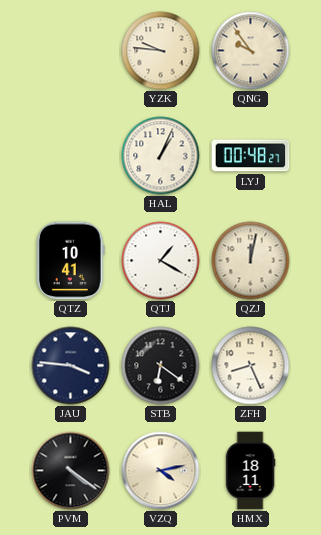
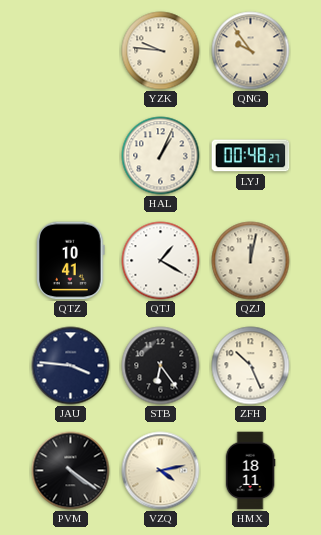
STB: 6:21 -> 6:24 (161, 366)
ZFH: 8:26 -> 10:26 (251, 366)
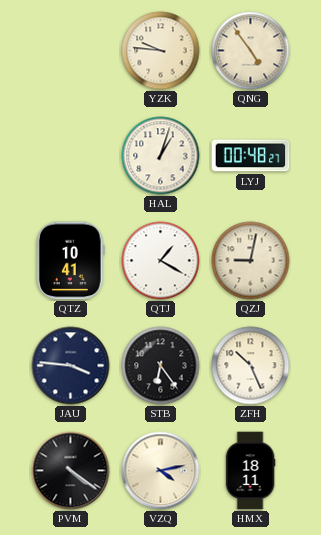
QNG: 9:54 -> 4:54 (251, 51)
HAL: 1:04 -> 1:03 (161, 156)
QZJ: 12:02 -> 9:02 (251, 261)
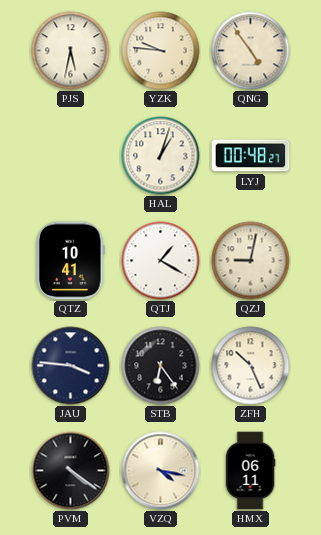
PJS: none -> 5:32 (71, 51)
VZQ: 4:13 -> 4:17 (161, 471)
HMX: 18:11 -> 06:11 (250, 471)
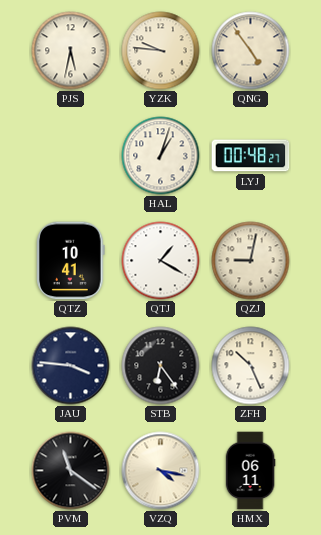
PVM: 4:21 -> 11:21 (71, 471)
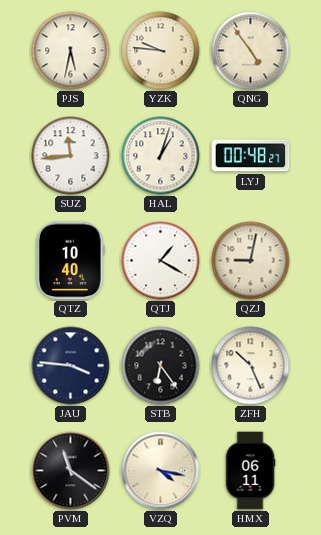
SUZ: none -> 11:44 (71, 156)
QTZ: 10:41 -> 10:40 (71, 261)
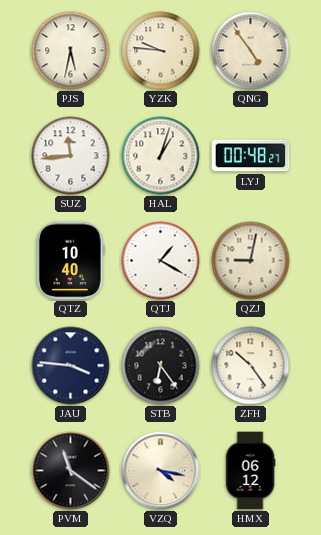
ZFH: 10:26 -> 10:24 (251, 366)
HMX: 06:11 -> 06:12 (250, 471)
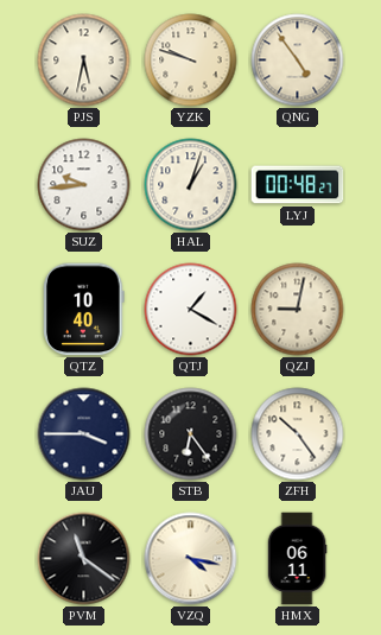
YZK: 9:46 -> 9:48 (191, 61)
SUZ: 11:44 -> 9:44 (84, 185)
JAU: 3:46 -> 3:45 (84, 434)
HMX: 06:12 -> 06:11 (297, 559)
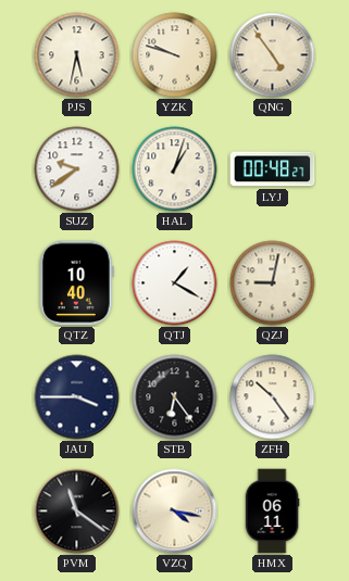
SUZ: 9:44 -> 9:39 (77, 169)
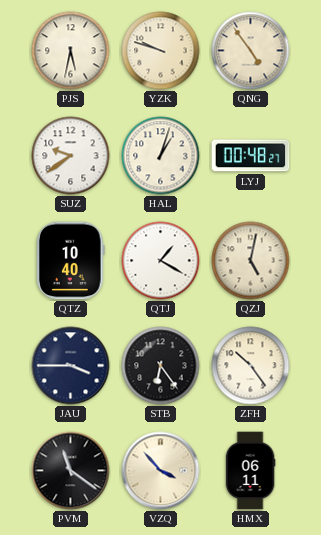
QZJ: 9:02 -> 5:02 (251, 261)
VZQ: 4:17 -> 3:53 (161, 471)
